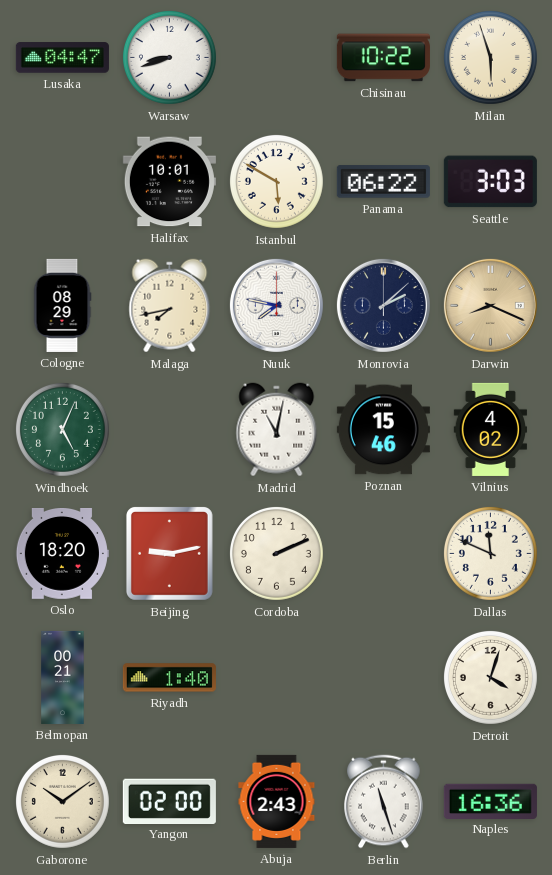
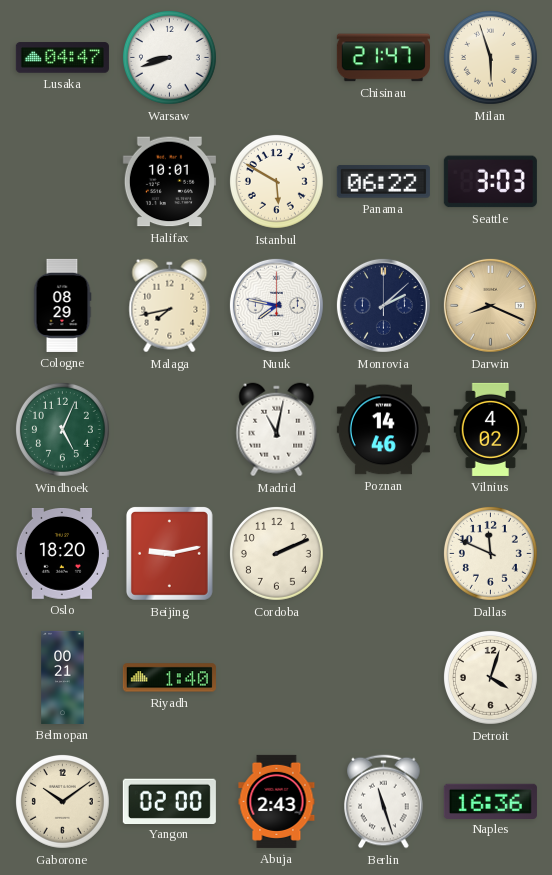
Chisinau: 10:22 -> 21:47 (383, 58)
Poznan: 15:46 -> 14:46 (383, 430)
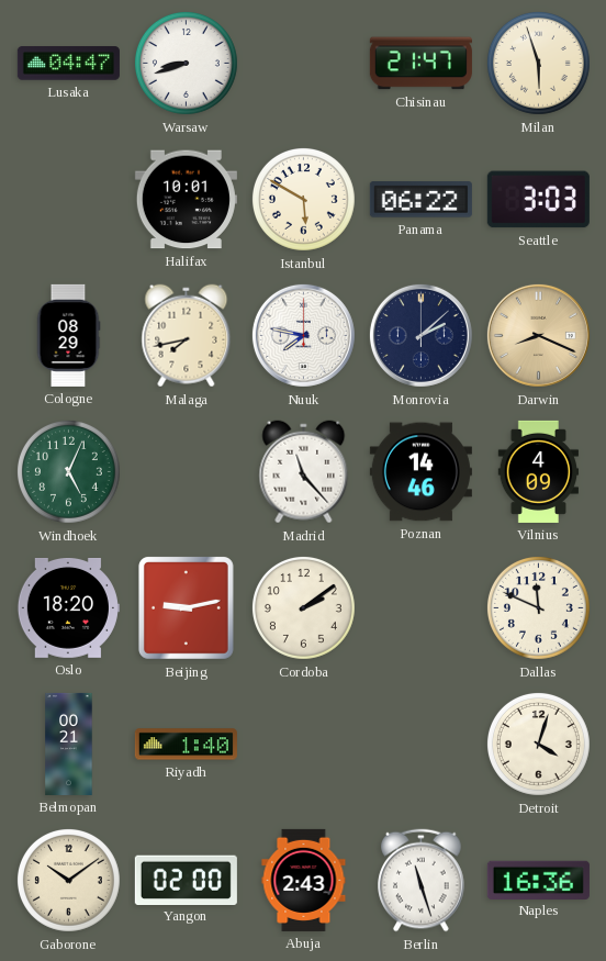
Madrid: 11:02 -> 11:23 (304, 472)
Vilnius: 4:02 -> 4:09 (539, 471)
Cordoba: 2:11 -> 2:09 (303, 607)
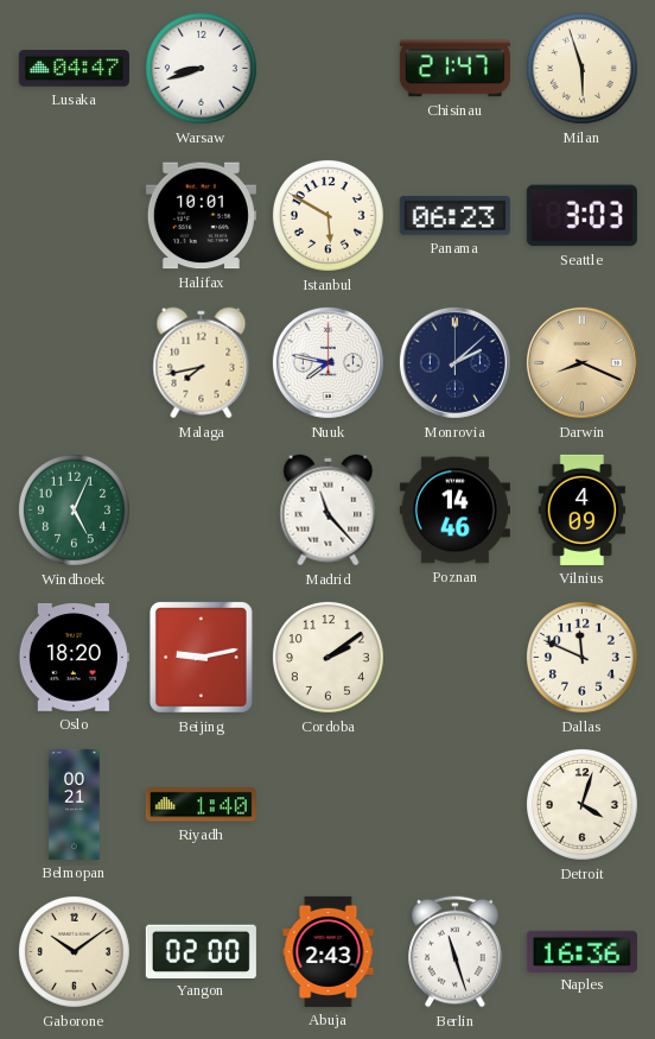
Panama: 06:22 -> 06:23 (454, 216)
Cologne: 08:29 -> none (68, 335)
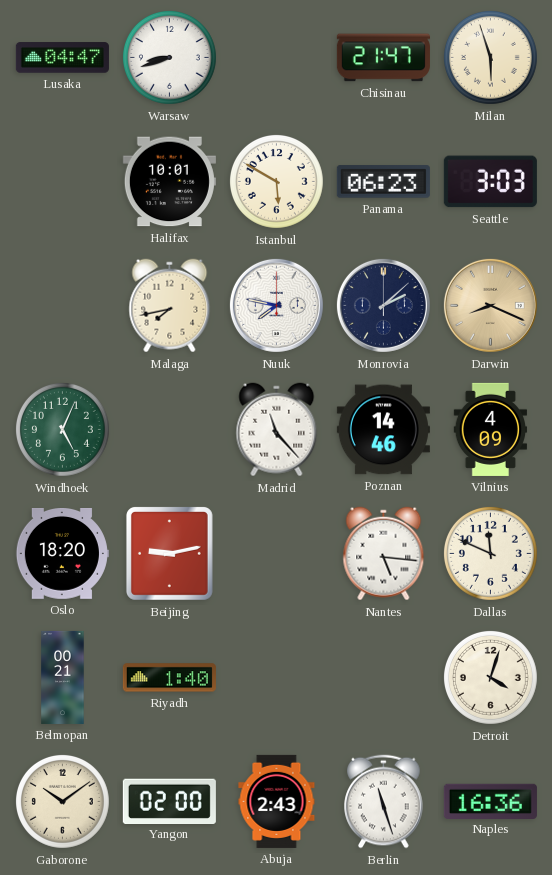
Cordoba: 2:09 -> none (327, 657)
Nantes: none -> 5:16 (384, 554)
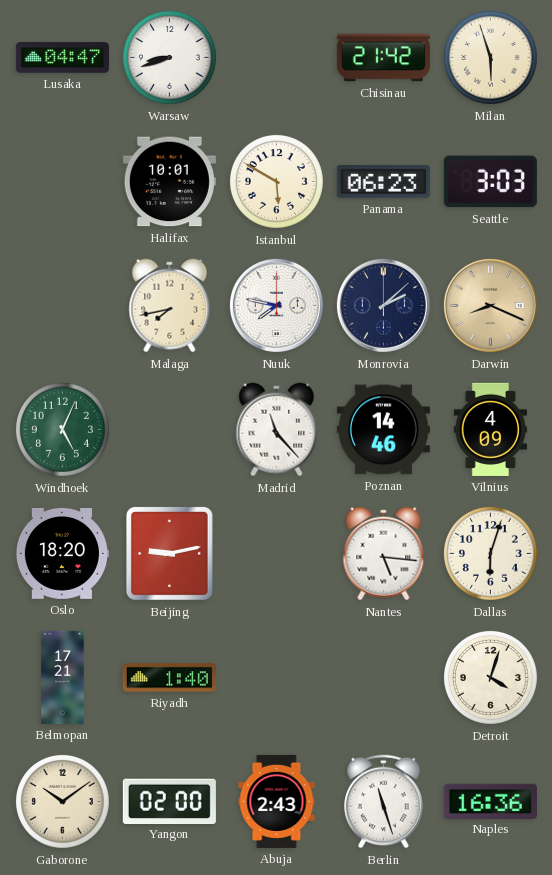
Chisinau: 21:47 -> 21:42 (383, 58)
Dallas: 11:49 -> 6:03 (490, 553)
Belmopan: 00:21 -> 17:21 (63, 677)
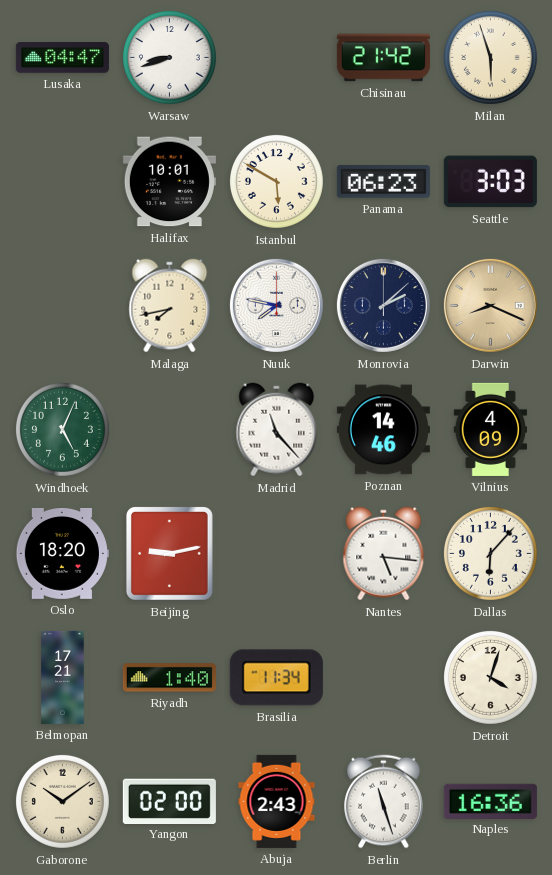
Dallas: 6:03 -> 6:07 (490, 553)
Brasilia: none -> 11:34 (276, 678)
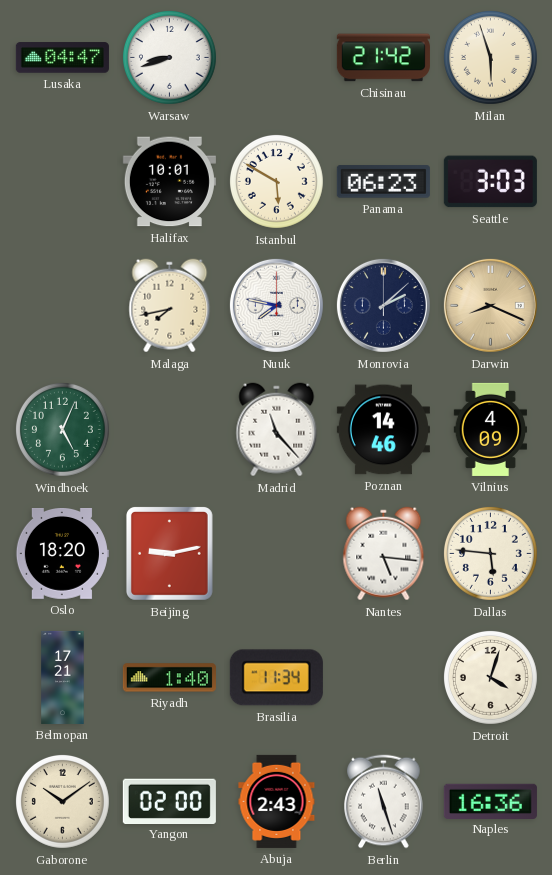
Dallas: 6:07 -> 5:46 (490, 553)
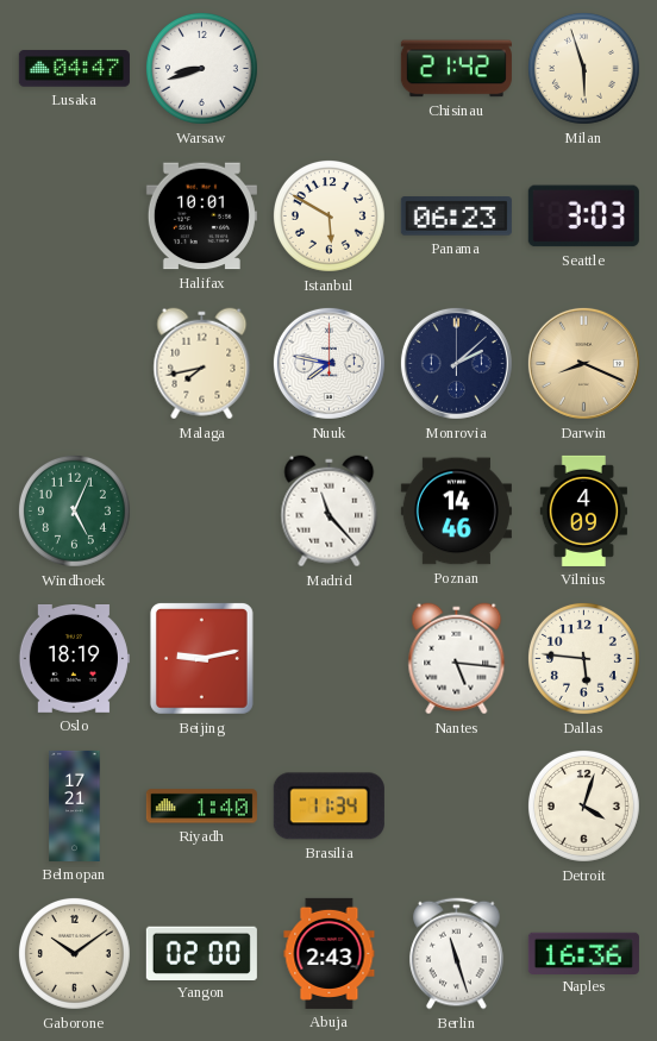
Oslo: 18:20 -> 18:19 (74, 659)
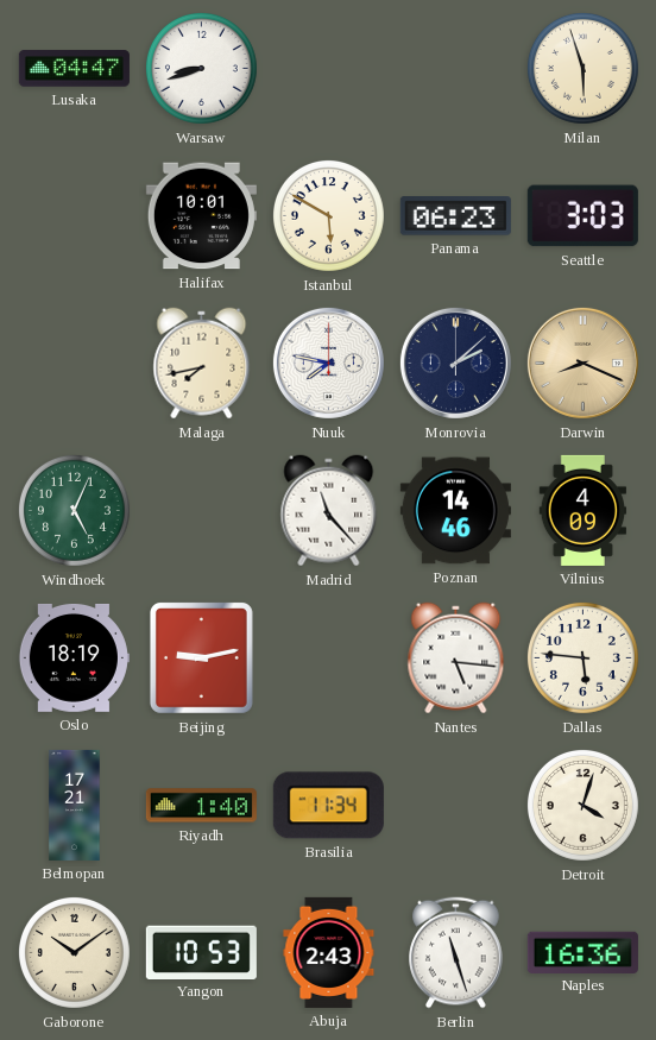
Chisinau: 21:42 -> none (456, 69)
Yangon: 02:00 -> 10:53 (201, 952)
